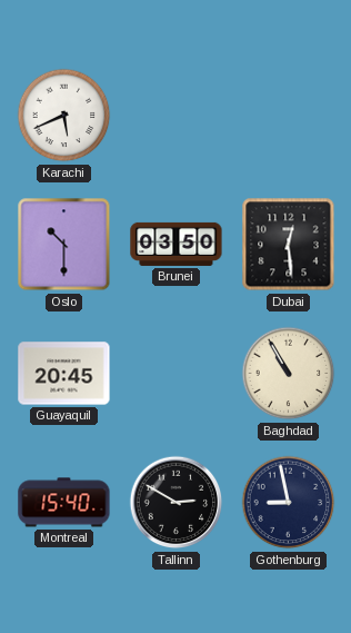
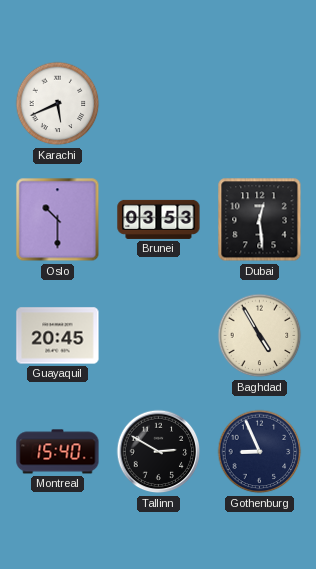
Brunei: 03:50 -> 03:53 (159, 219)
Baghdad: 10:55 -> 4:55 (260, 336)
Gothenburg: 8:58 -> 8:56 (260, 452)
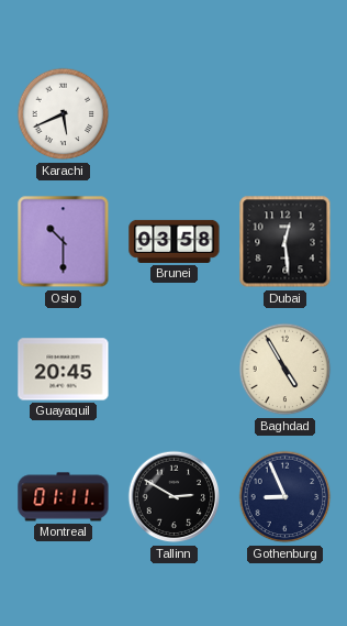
Brunei: 03:53 -> 03:58 (175, 241)
Montreal: 15:40 -> 01:11 (64, 497)
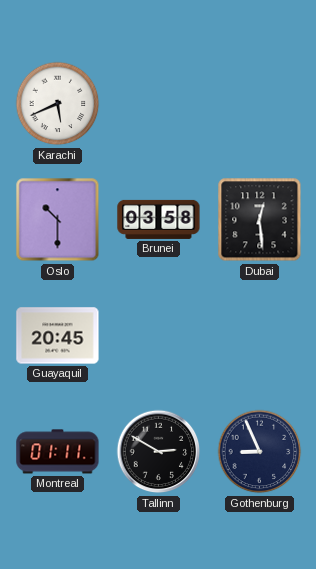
Baghdad: 4:55 -> none (286, 370)
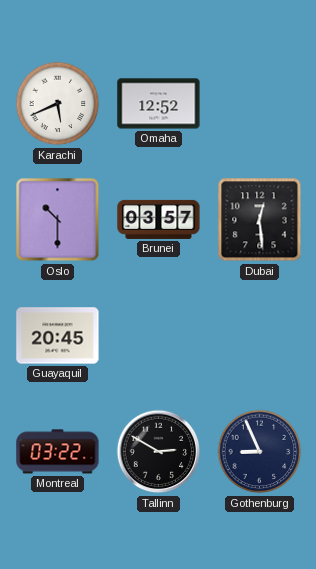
Omaha: none -> 12:52 (159, 104)
Brunei: 03:58 -> 03:57 (159, 219)
Montreal: 01:11 -> 03:22 (58, 452)
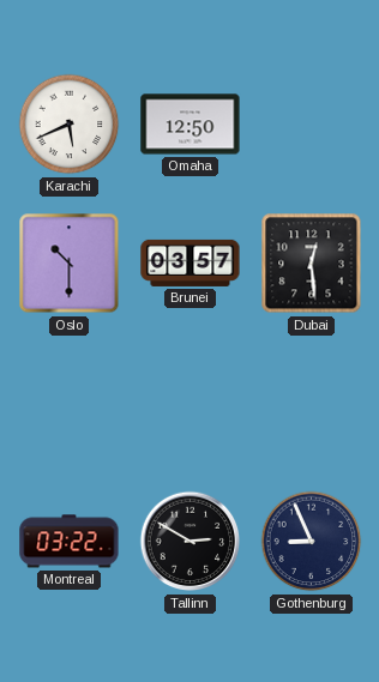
Omaha: 12:52 -> 12:50 (191, 125)
Guayaquil: 20:45 -> none (58, 336)
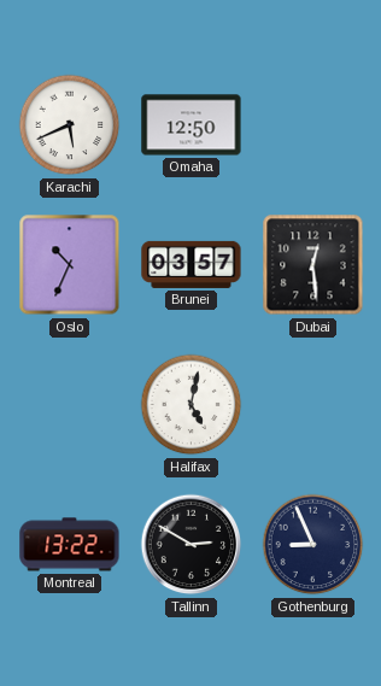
Oslo: 10:30 -> 10:34 (70, 265)
Halifax: none -> 5:02 (192, 405)
Montreal: 03:22 -> 13:22 (70, 545)
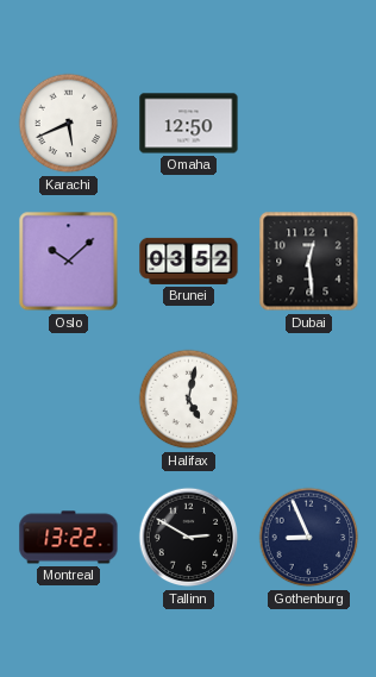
Oslo: 10:34 -> 10:08 (69, 262)
Brunei: 03:57 -> 03:52 (189, 261)
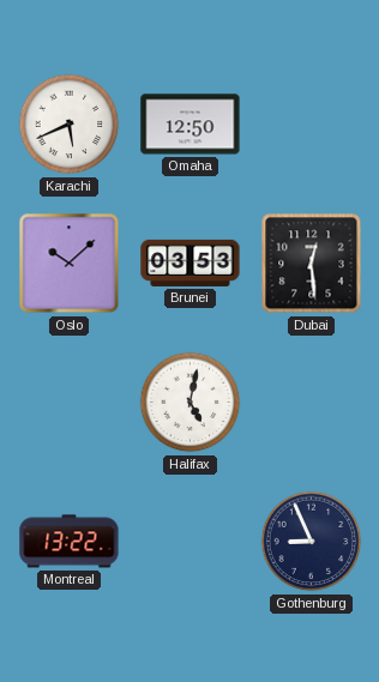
Brunei: 03:52 -> 03:53 (191, 262)
Tallinn: 2:50 -> none (189, 538)
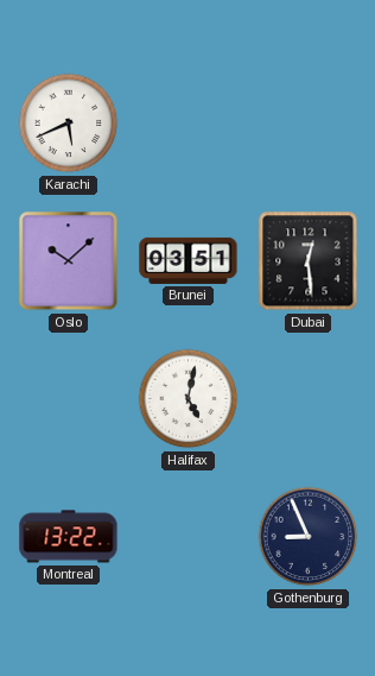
Omaha: 12:50 -> none (191, 125)
Brunei: 03:53 -> 03:51 (189, 260)
